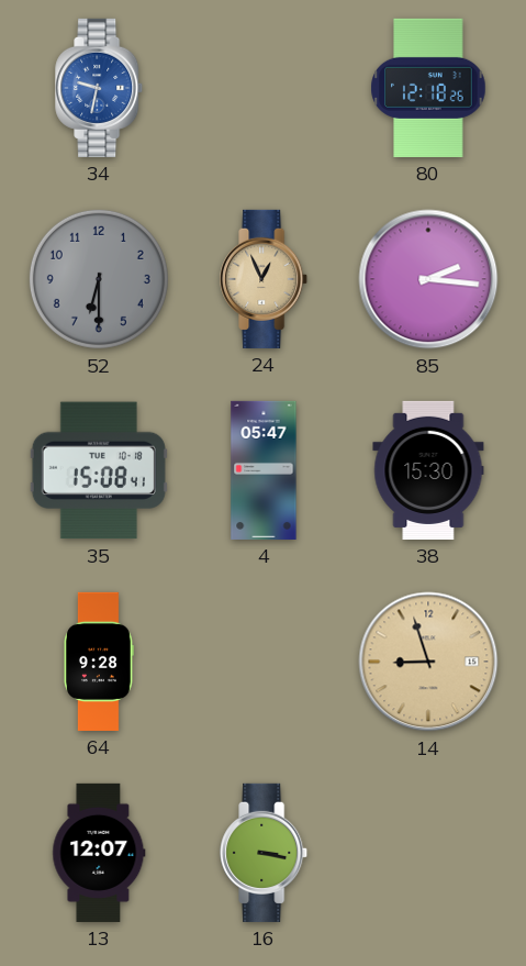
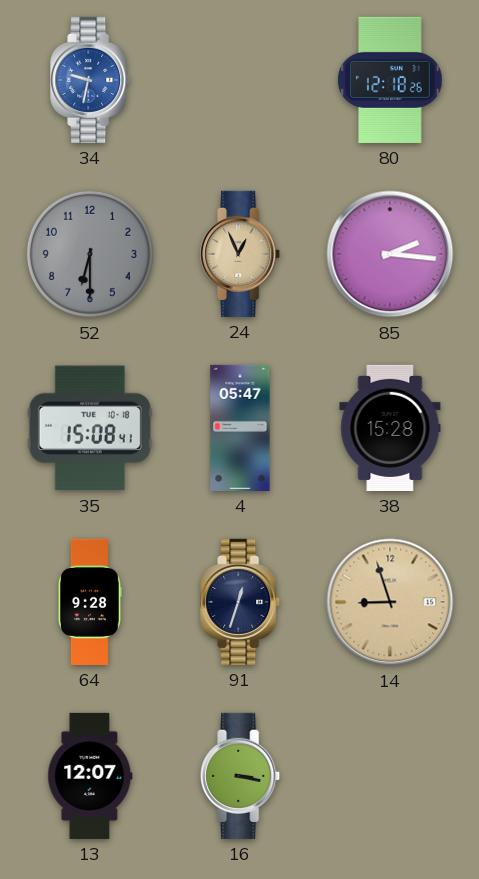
38: 15:30 -> 15:28 (390, 428)
91: none -> 12:33 (241, 602)
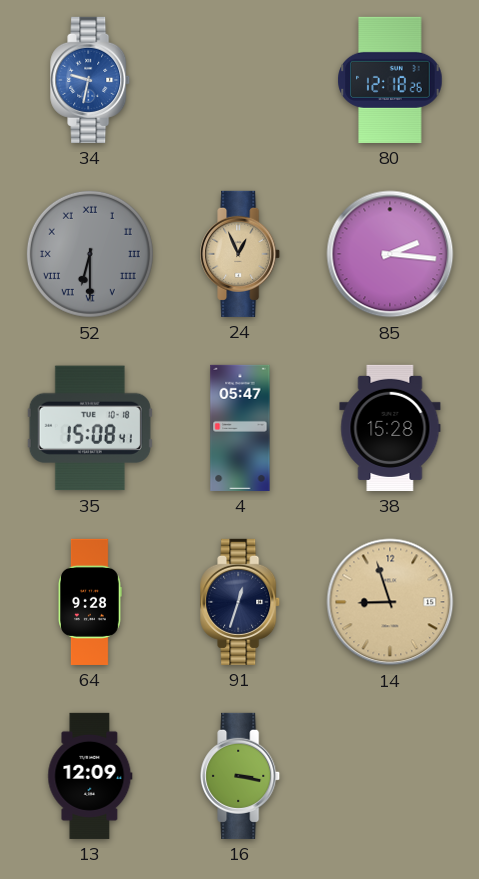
52 numerals: Arabic -> Roman (90, 254)
13: 12:07 -> 12:09 (90, 776)
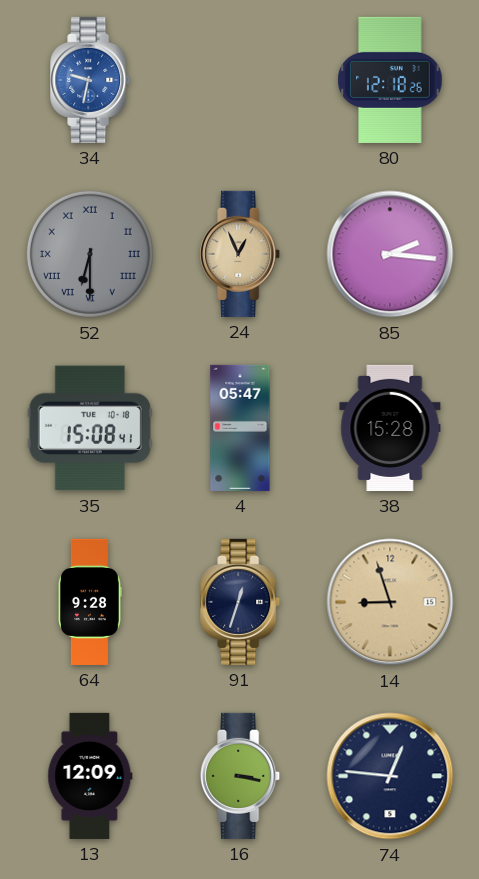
74: none -> 12:46 (390, 776)
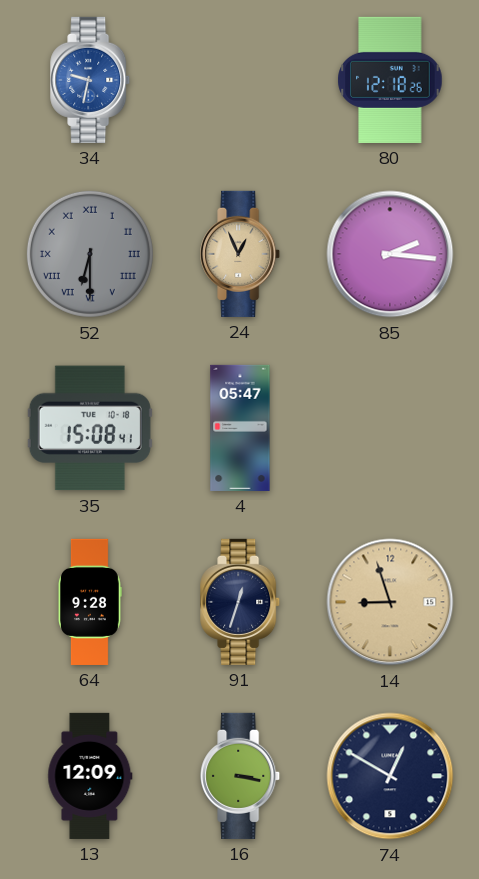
38: 15:28 -> none (390, 428)
74: 12:46 -> 12:50 (390, 776)
